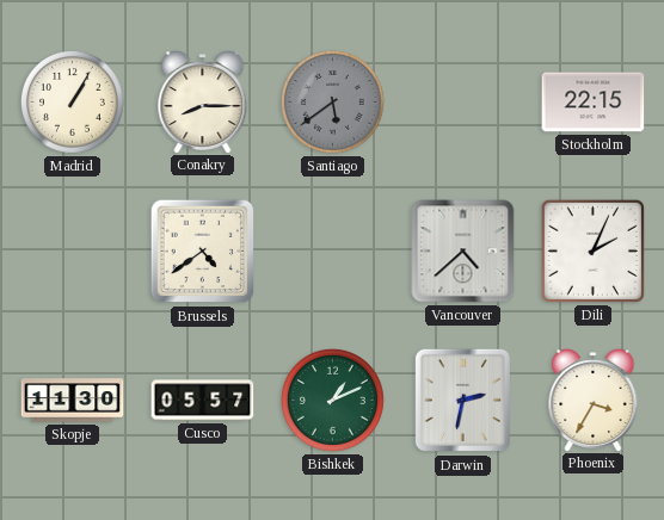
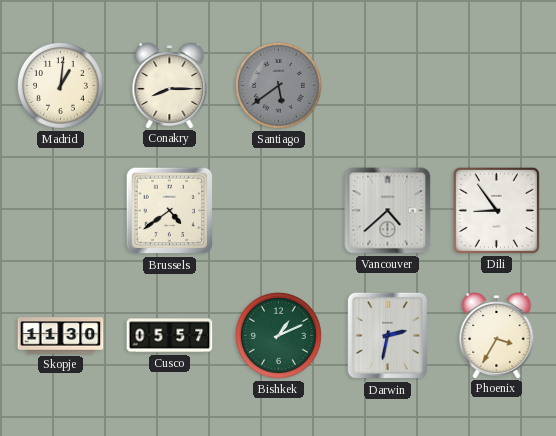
Madrid: 1:05 -> 1:01 (61, 86)
Stockholm: 22:15 -> none (594, 103)
Dili: 2:04 -> 8:54 (496, 210)
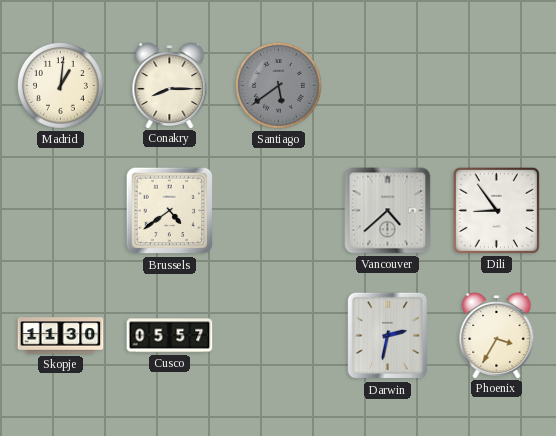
Bishkek: 1:11 -> none (279, 336)
